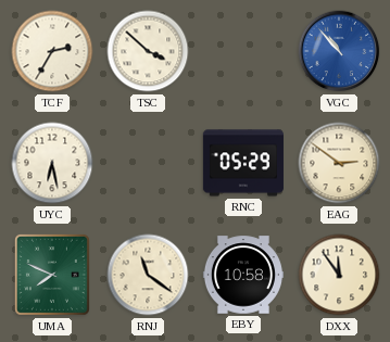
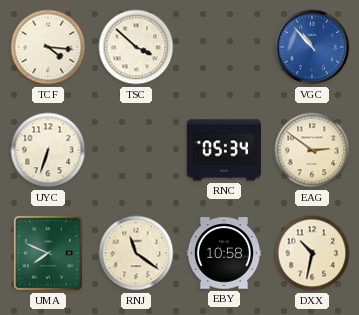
TCF: 2:35 -> 4:16 (48, 47)
UYC: 6:28 -> 6:33 (48, 150)
RNC: 05:29 -> 05:34 (224, 150)
DXX: 11:54 -> 10:32 (312, 253)
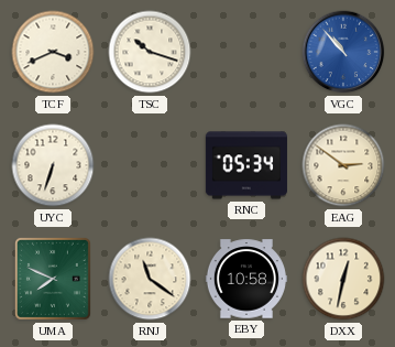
TCF: 4:16 -> 3:41 (53, 52)
TSC: 3:52 -> 10:18 (150, 52)
DXX: 10:32 -> 12:32 (343, 279)
